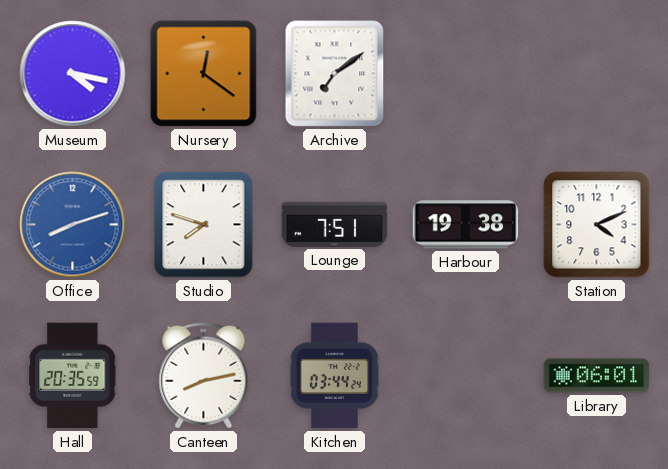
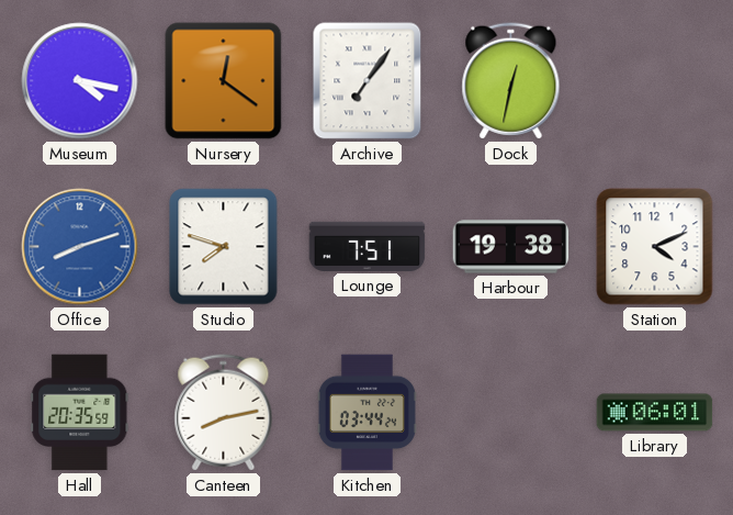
Archive: 7:09 -> 7:06 (368, 81)
Dock: none -> 12:32 (511, 81)
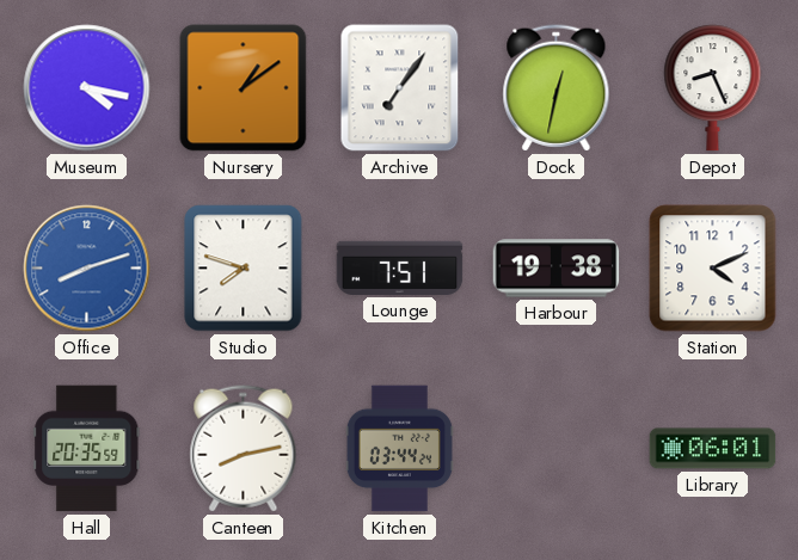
Nursery: 12:21 -> 1:09 (244, 88)
Depot: none -> 8:26 (713, 88)
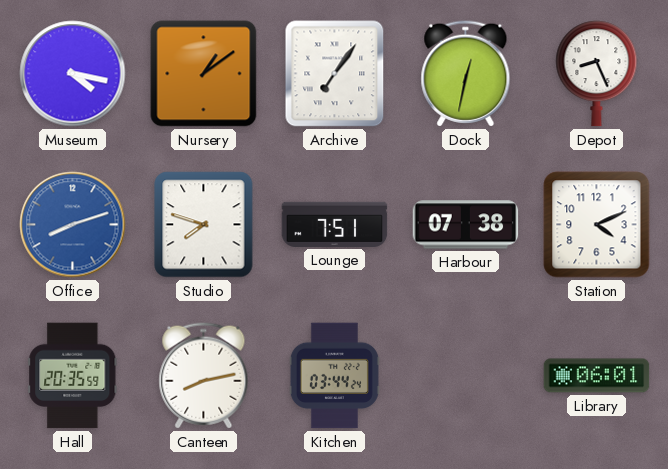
Harbour: 19:38 -> 07:38 (466, 225)
